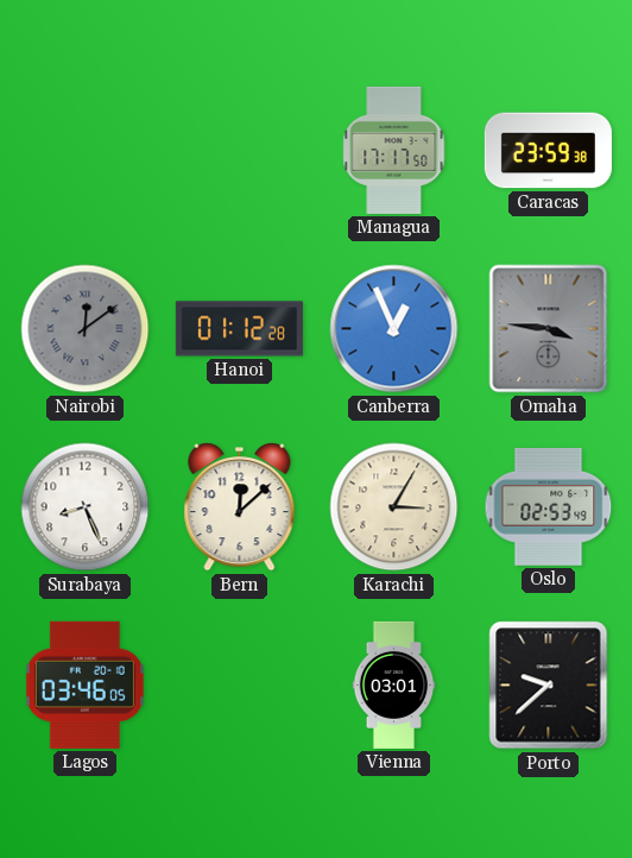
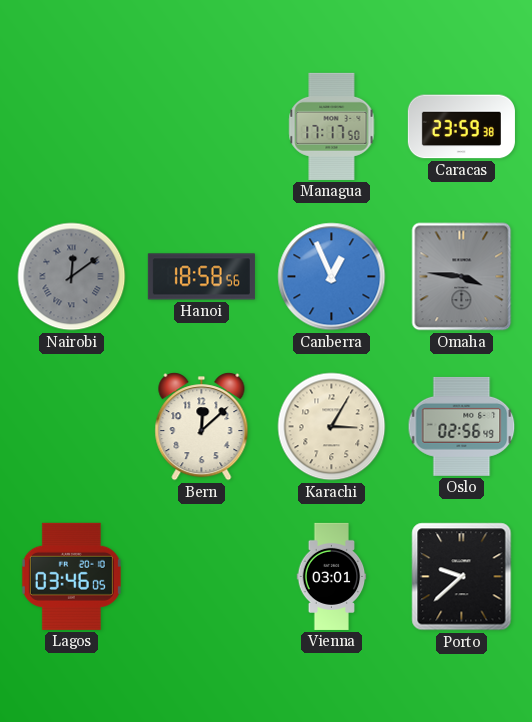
Hanoi: 01:12 -> 18:58 (201, 277)
Surabaya: 8:26 -> none (86, 507)
Oslo: 02:53 -> 02:56 (462, 426)
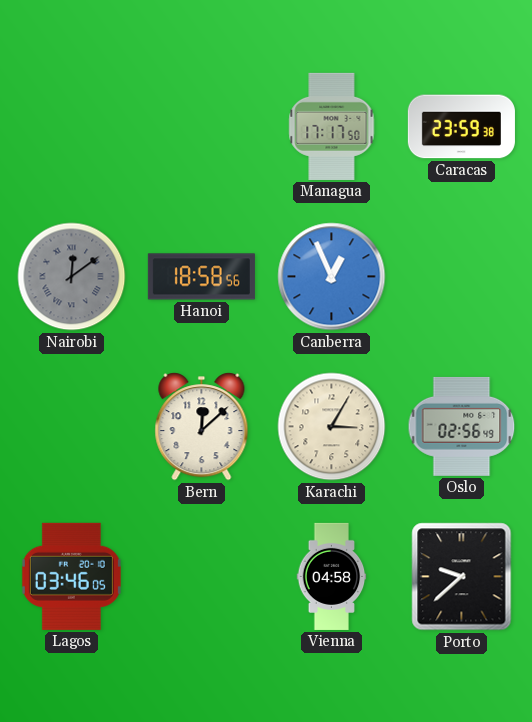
Omaha: 3:46 -> none (462, 277)
Vienna: 03:01 -> 04:58 (332, 576)
